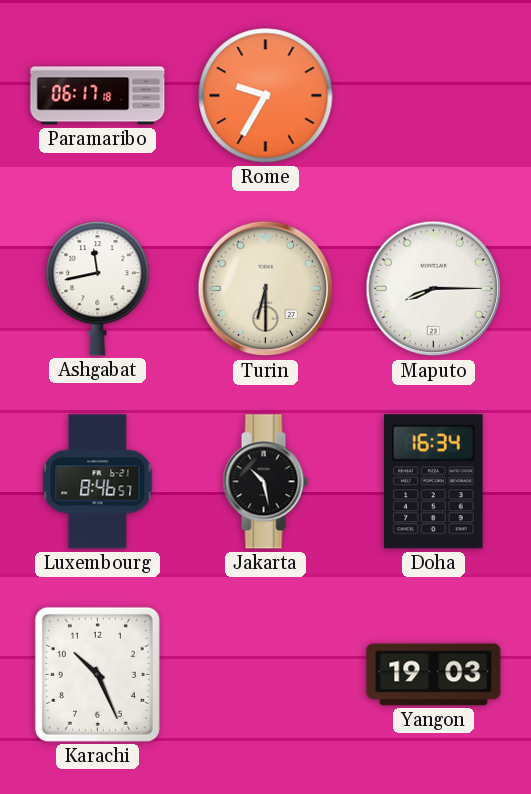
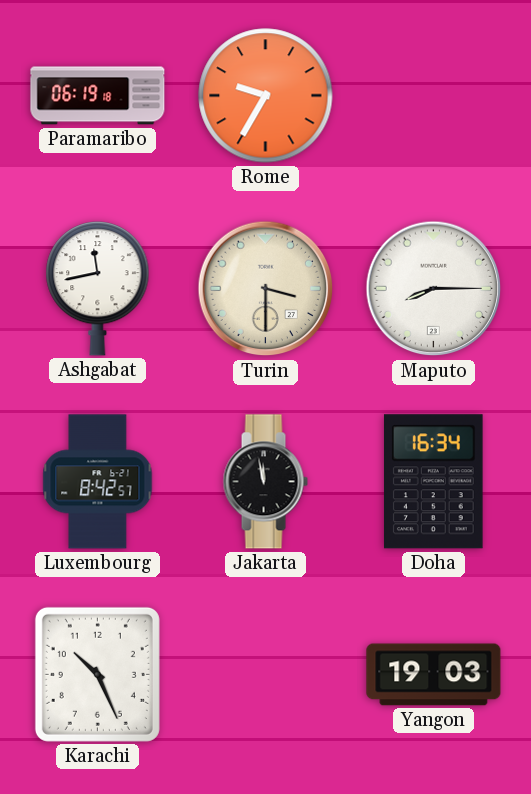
Paramaribo: 06:17 -> 06:19 (98, 96)
Turin: 6:30 -> 3:30 (266, 289)
Luxembourg: 8:46 -> 8:42 (98, 482)
Jakarta: 10:28 -> 11:58 (265, 482)
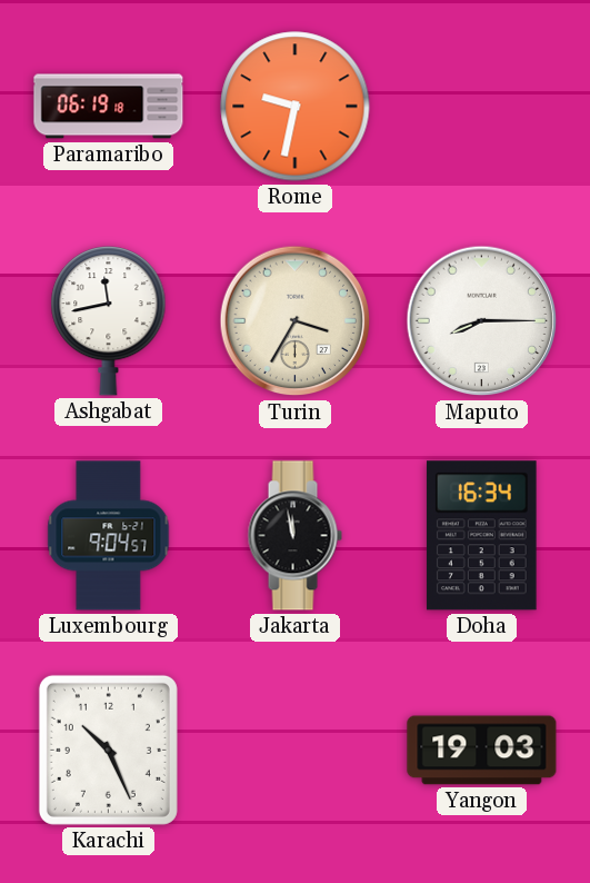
Rome: 9:35 -> 9:32 (296, 107)
Turin: 3:30 -> 3:35 (296, 321)
Luxembourg: 8:42 -> 9:04 (109, 536)
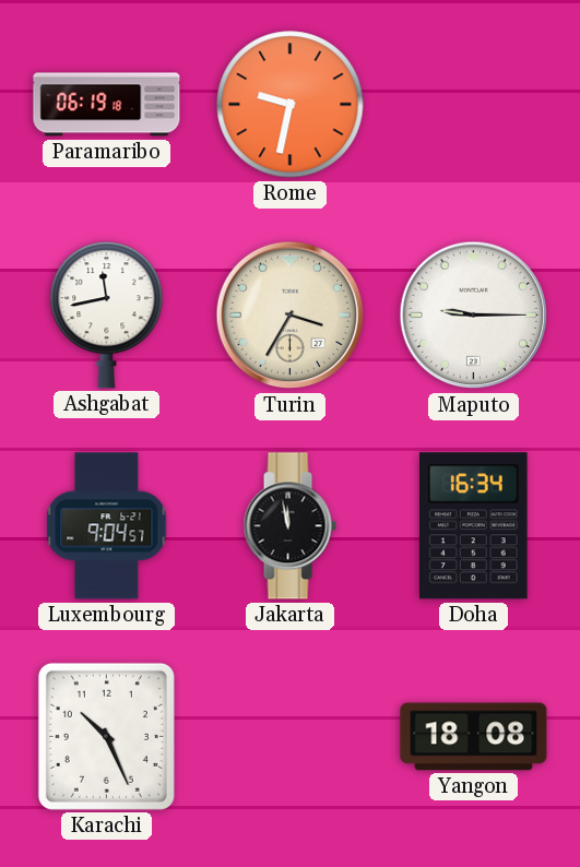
Maputo: 8:15 -> 9:15 (474, 316)
Yangon: 19:03 -> 18:08 (474, 737)
